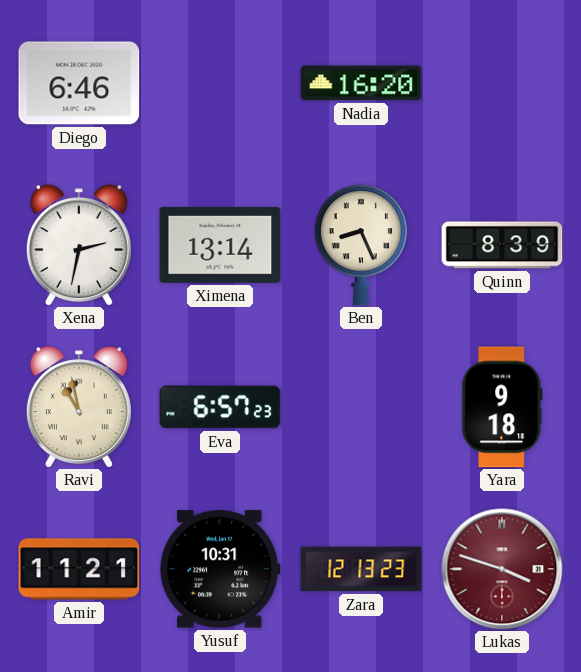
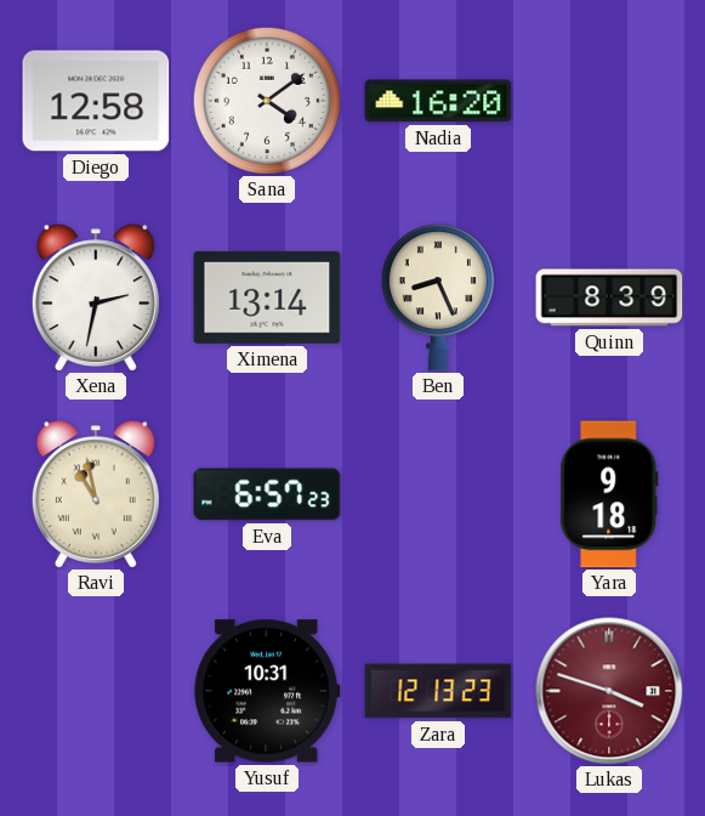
Diego: 6:46 -> 12:58 (96, 101)
Sana: none -> 4:09 (267, 101)
Amir: 11:21 -> none (79, 569)
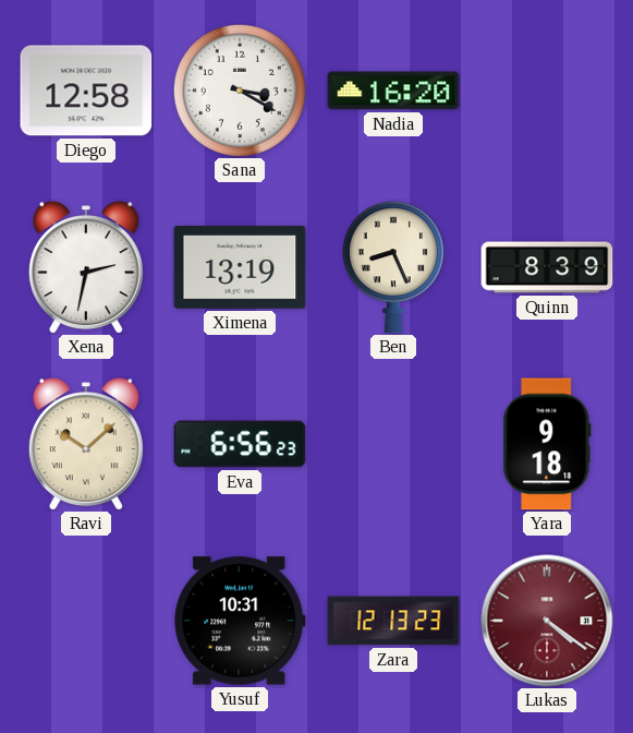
Sana: 4:09 -> 3:20 (240, 91)
Ximena: 13:14 -> 13:19 (240, 267)
Ravi: 10:58 -> 10:08 (86, 444)
Eva: 6:57 -> 6:56 (240, 444)
Lukas: 3:48 -> 4:21 (547, 621)
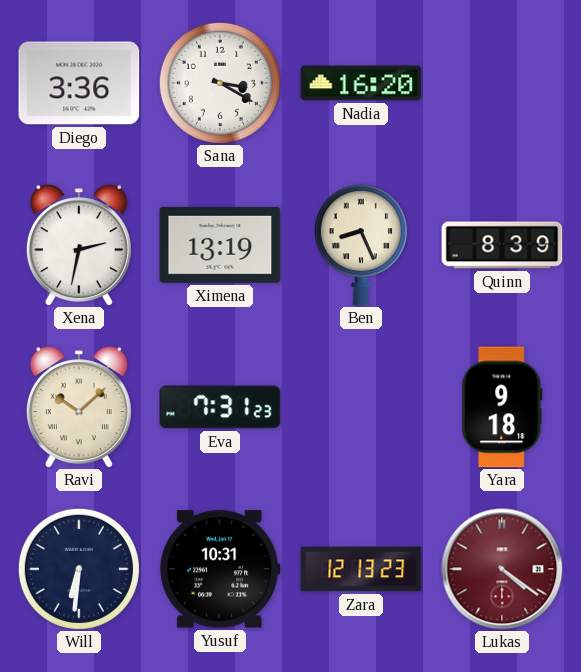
Diego: 12:58 -> 3:36 (79, 83)
Eva: 6:56 -> 7:31 (220, 407)
Will: none -> 6:31 (79, 569)
